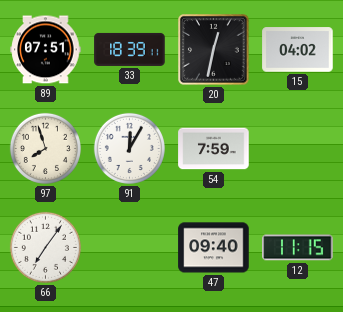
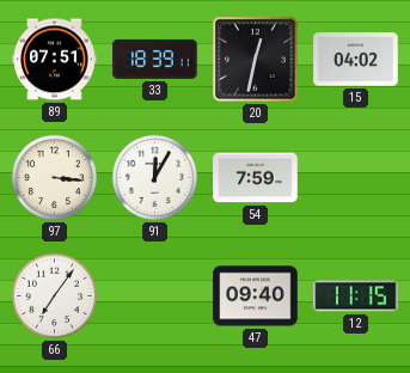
97: 7:57 -> 3:16 (54, 177)
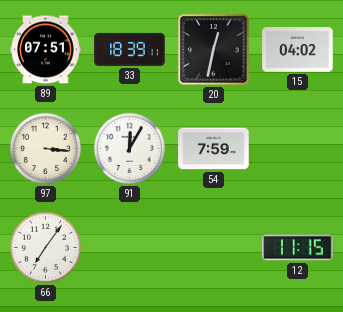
47: 09:40 -> none (256, 296)
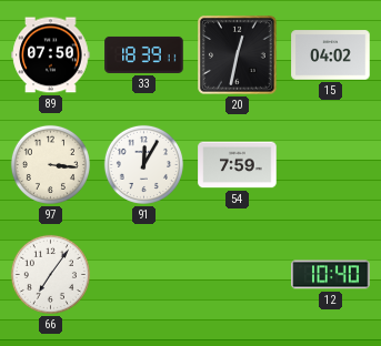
89: 07:51 -> 07:50 (51, 55)
12: 11:15 -> 10:40 (331, 275)
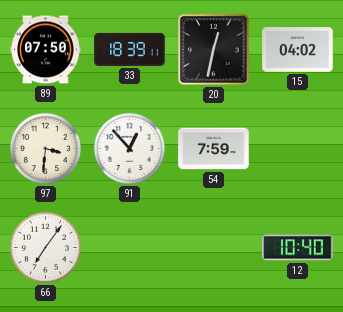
97: 3:16 -> 3:31 (45, 148)
91: 12:05 -> 12:53 (129, 148)
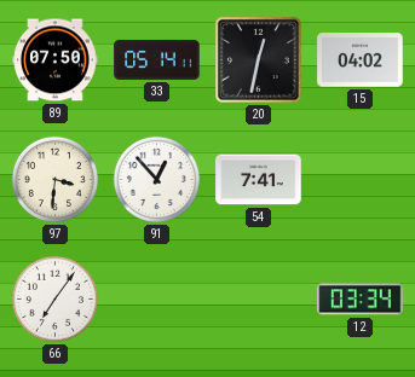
33: 18:39 -> 05:14 (157, 59)
54: 7:59 -> 7:41 (259, 180)
12: 10:40 -> 03:34 (361, 300)
